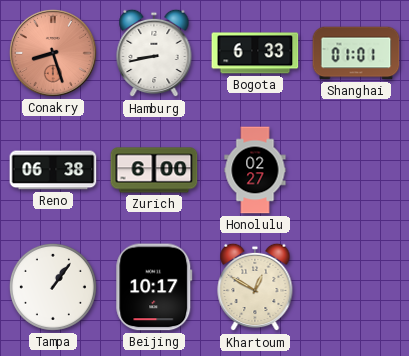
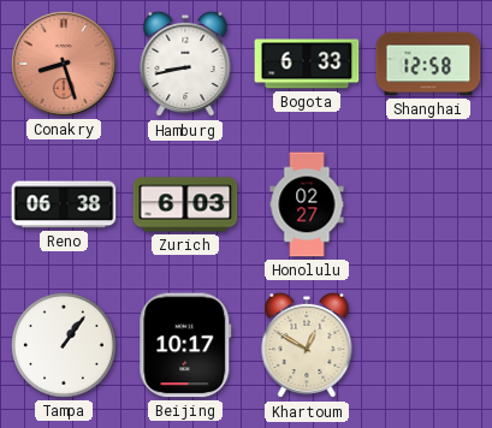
Shanghai: 01:01 -> 12:58 (428, 64)
Zurich: 6:00 -> 6:03 (185, 204)
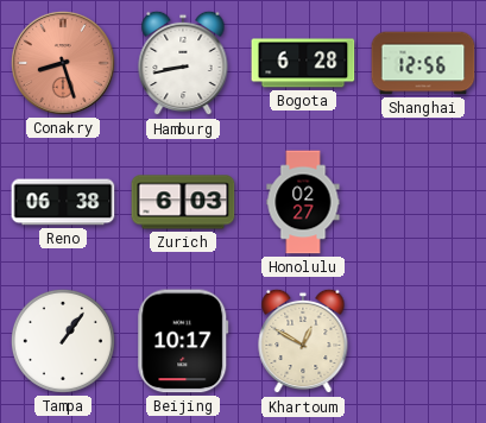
Bogota: 6:33 -> 6:28 (303, 63)
Shanghai: 12:58 -> 12:56 (423, 63)
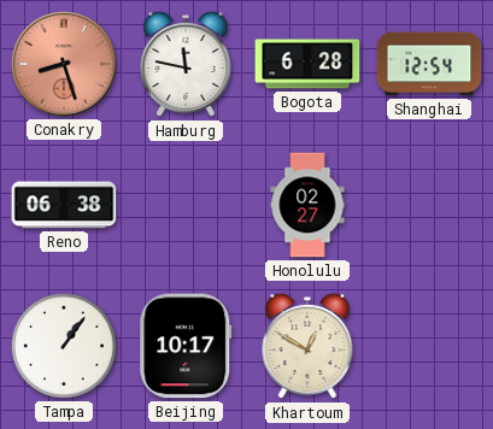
Hamburg: 8:43 -> 11:47 (186, 64)
Shanghai: 12:56 -> 12:54 (429, 64)
Zurich: 6:03 -> none (183, 202)
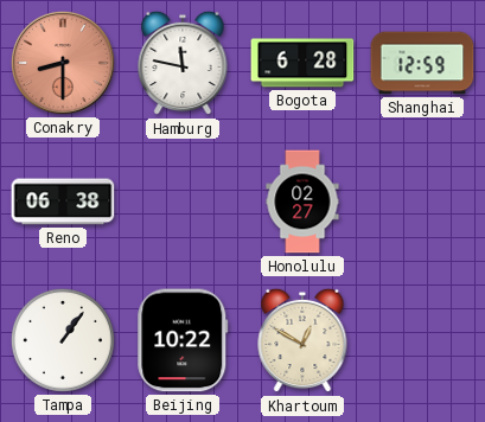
Conakry: 8:27 -> 8:30 (63, 63)
Shanghai: 12:54 -> 12:59 (422, 63)
Beijing: 10:17 -> 10:22 (183, 340)
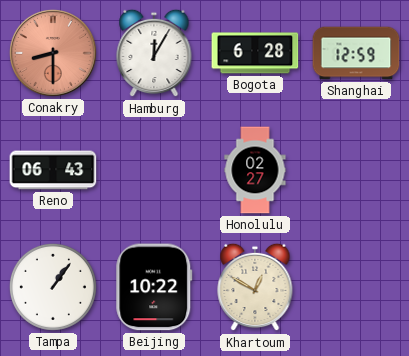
Hamburg: 11:47 -> 12:05 (154, 53)
Reno: 06:38 -> 06:43 (53, 170)
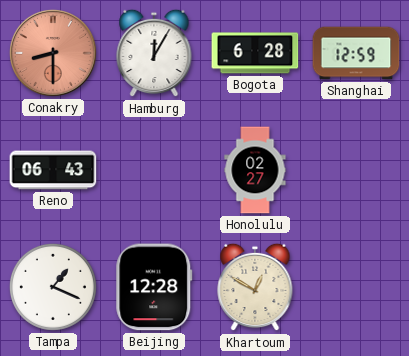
Tampa: 1:06 -> 1:19 (53, 287)
Beijing: 10:22 -> 12:28 (154, 287)
